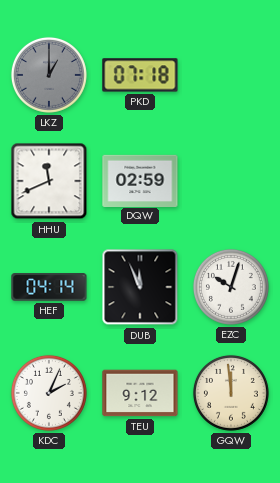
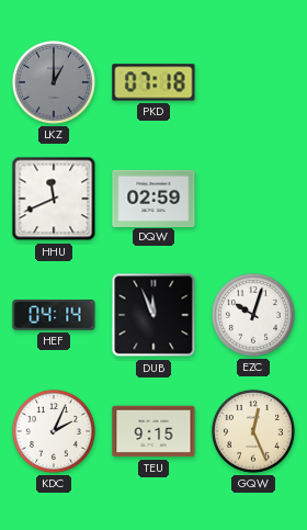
TEU: 9:12 -> 9:15 (153, 431)
GQW: 11:59 -> 12:26 (253, 431)
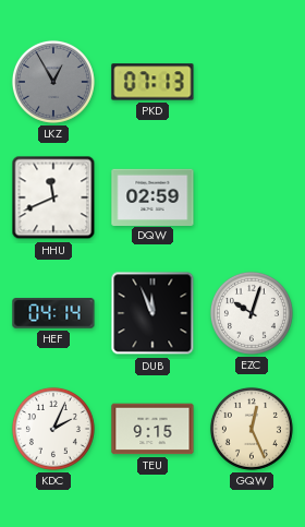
LKZ: 1:00 -> 12:55 (53, 82)
PKD: 07:18 -> 07:13 (152, 82)
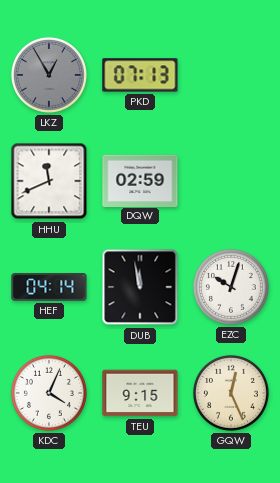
DUB: 11:56 -> 11:58 (140, 287)
KDC: 2:04 -> 4:04 (49, 393)
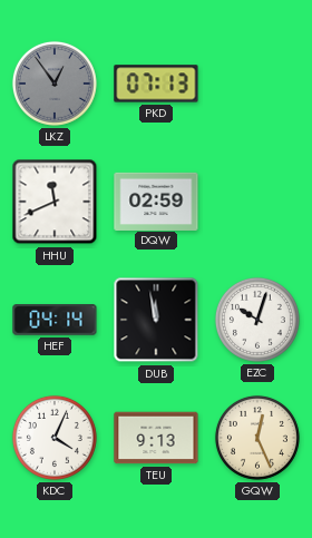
LKZ: 12:55 -> 12:54 (55, 84)
TEU: 9:15 -> 9:13 (156, 438)
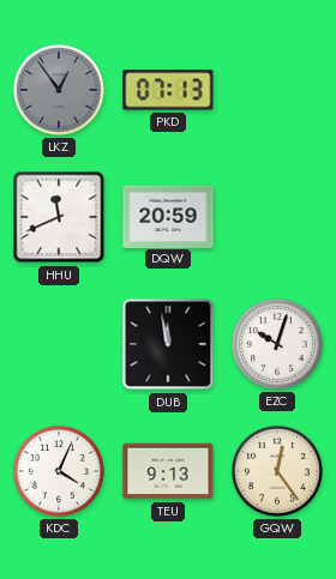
DQW: 02:59 -> 20:59 (168, 216)
HEF: 04:14 -> none (55, 320)
GQW: 12:26 -> 12:24 (277, 471)
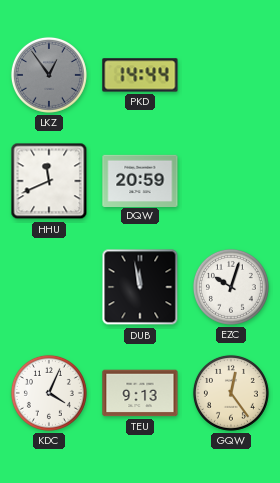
PKD: 07:13 -> 14:44 (140, 75)
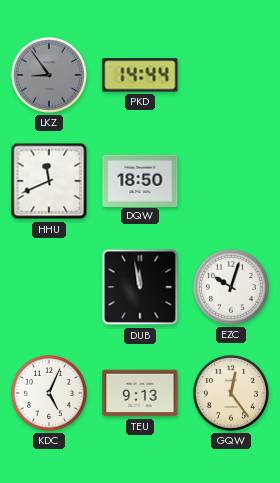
LKZ: 12:54 -> 8:54 (49, 75)
DQW: 20:59 -> 18:50 (140, 180)
KDC: 4:04 -> 5:04 (49, 393)
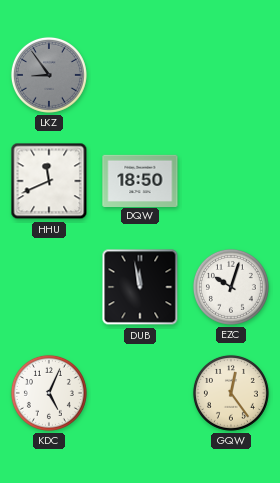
PKD: 14:44 -> none (140, 75)
TEU: 9:13 -> none (140, 393)
